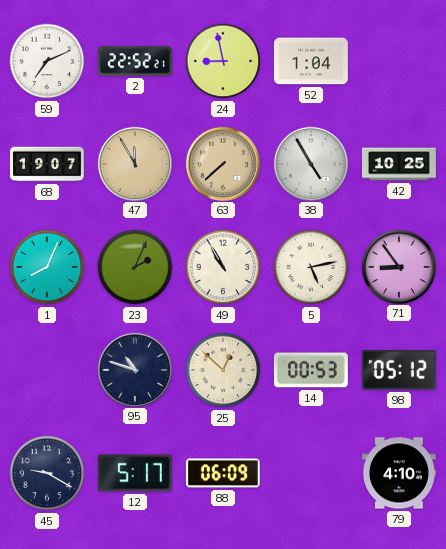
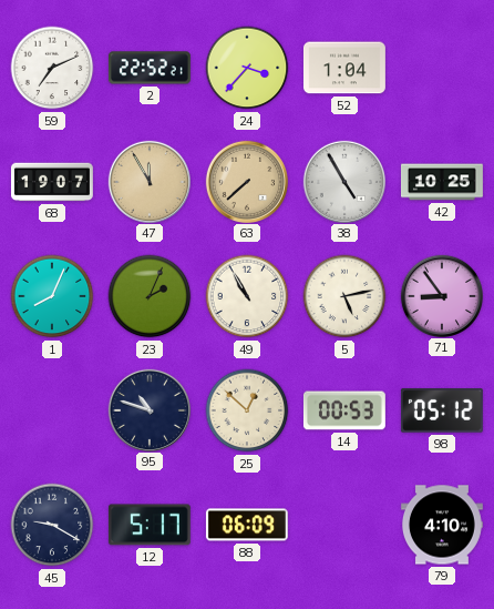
24: 8:58 -> 3:37 (247, 68)
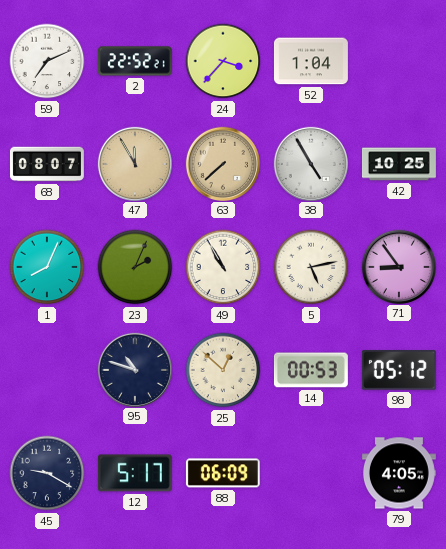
68: 19:07 -> 08:07 (47, 164)
79: 4:10 -> 4:05 (399, 473)
